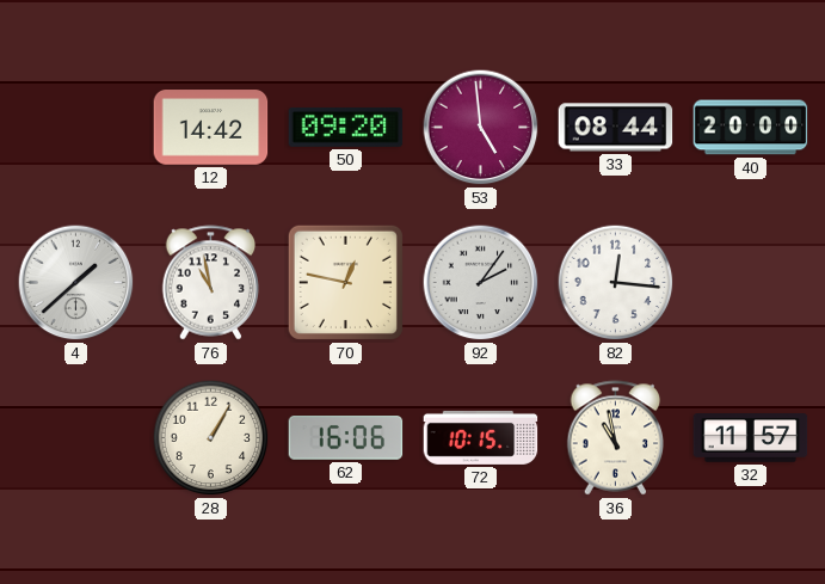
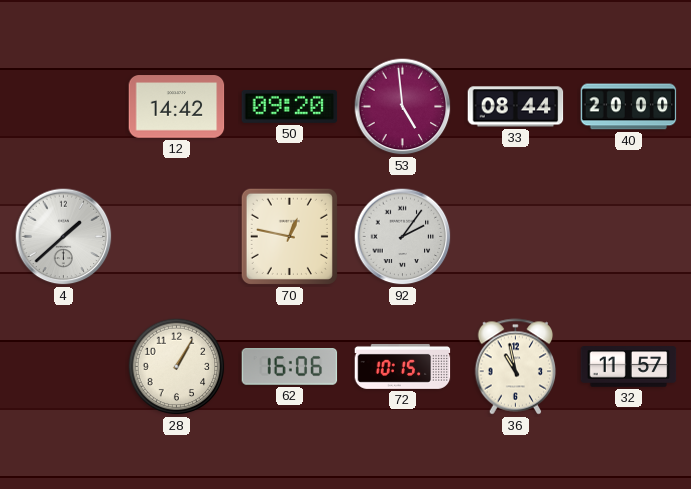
76: 10:58 -> none (211, 283)
82: 12:16 -> none (616, 283)
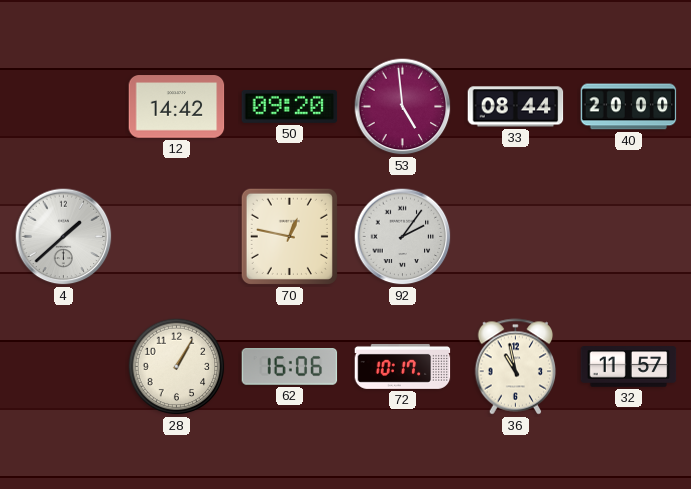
72: 10:15 -> 10:17 (403, 366)
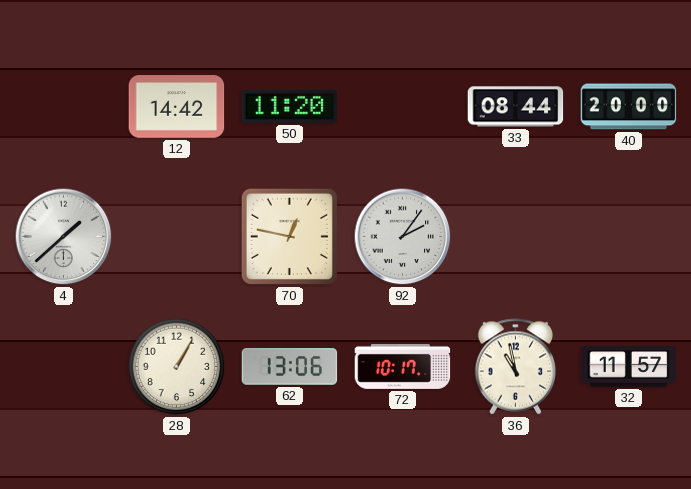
50: 09:20 -> 11:20 (290, 106)
53: 4:59 -> none (403, 107)
62: 16:06 -> 13:06 (290, 367)
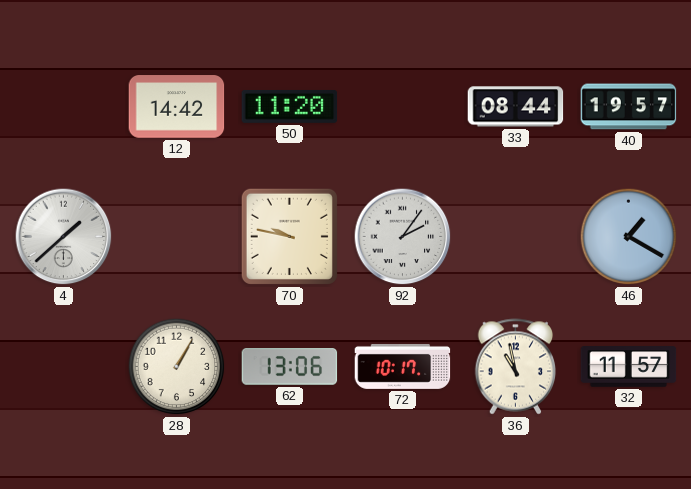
40: 20:00 -> 19:57 (629, 107)
70: 12:47 -> 9:47 (289, 236)
46: none -> 1:20 (629, 237)
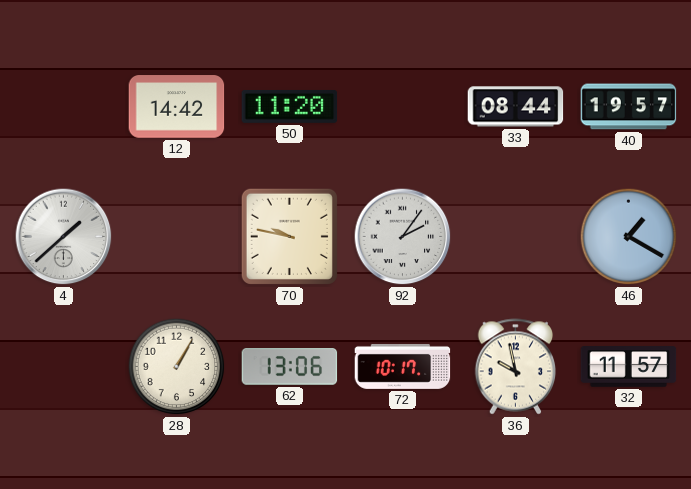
36: 10:58 -> 9:58 (516, 367)
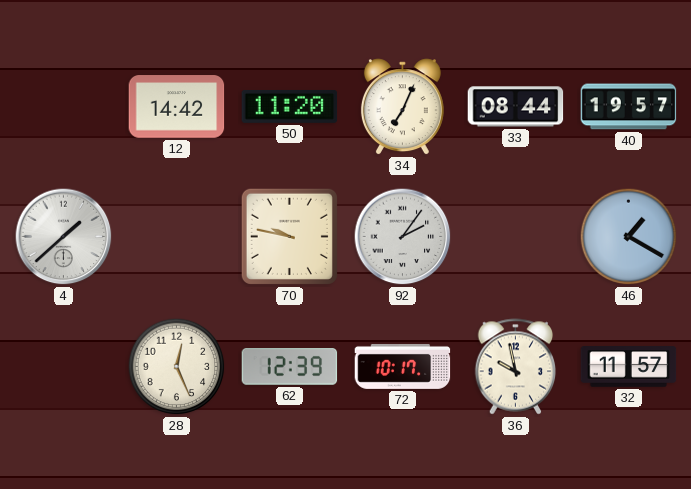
34: none -> 7:04 (402, 107)
28: 1:05 -> 12:26 (177, 367)
62: 13:06 -> 12:39 (290, 367)
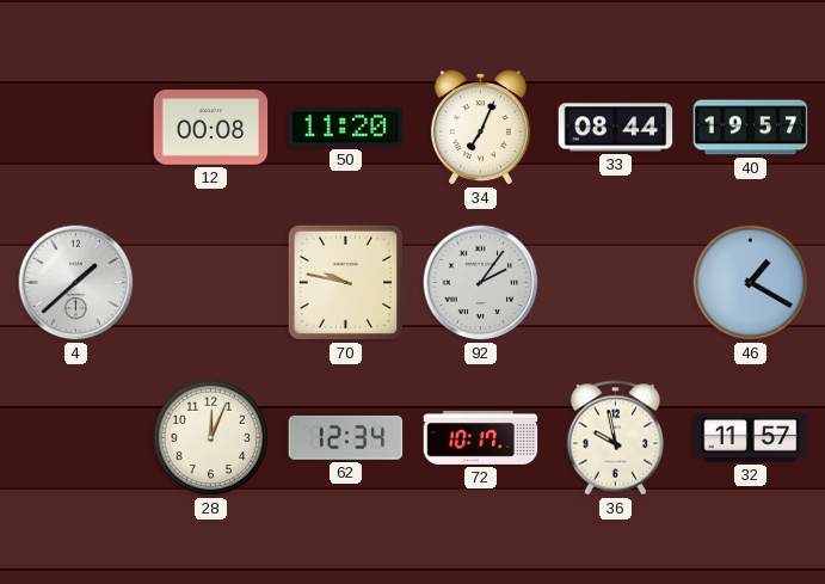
12: 14:42 -> 00:08 (211, 128)
28: 12:26 -> 12:04 (211, 438)
62: 12:39 -> 12:34 (346, 438)
